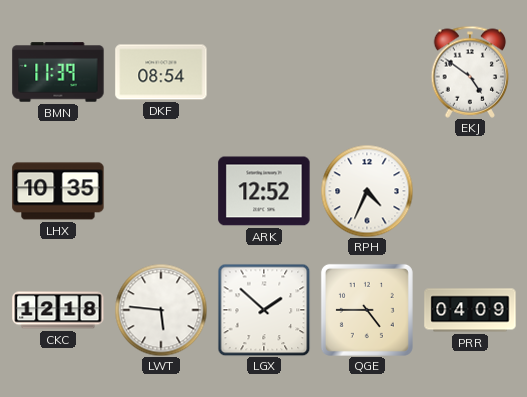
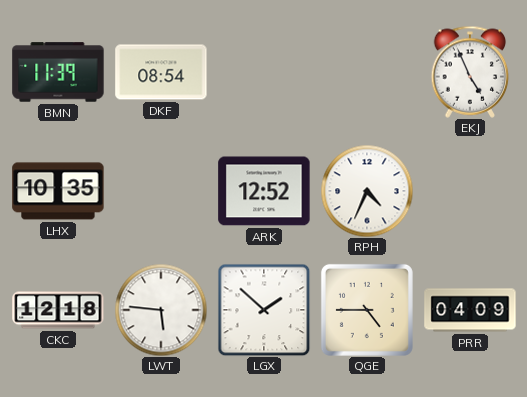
EKJ: 4:51 -> 4:56 (470, 72)
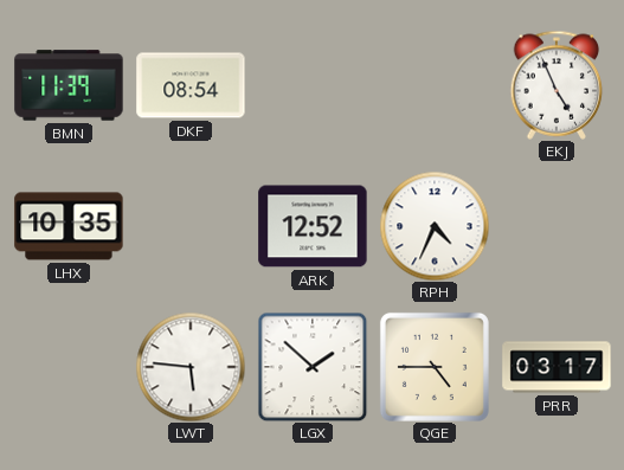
CKC: 12:18 -> none (58, 310)
PRR: 04:09 -> 03:17 (557, 367)
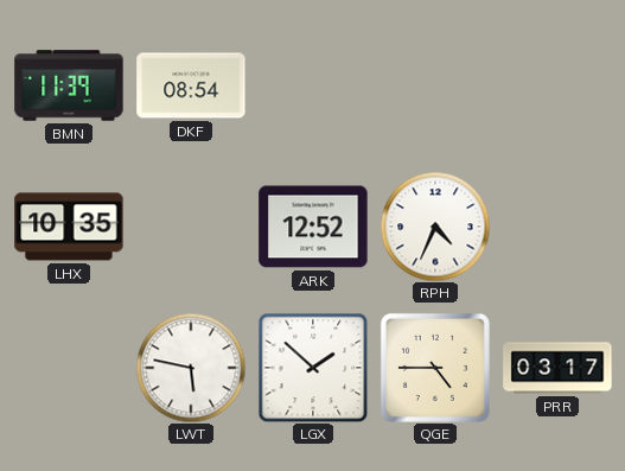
EKJ: 4:56 -> none (557, 85)
LWT: 5:46 -> 5:47 (191, 368)
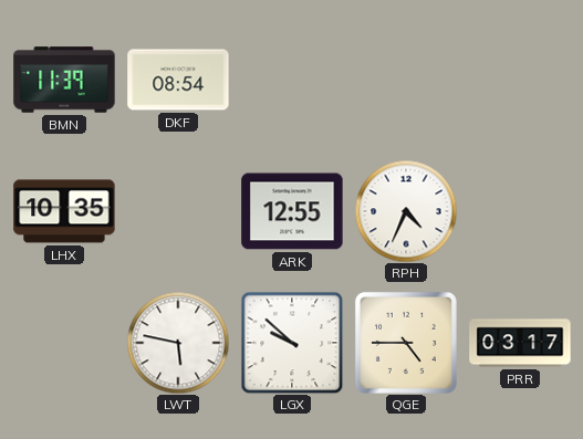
ARK: 12:52 -> 12:55 (292, 211)
LGX: 1:52 -> 9:52 (292, 343)
